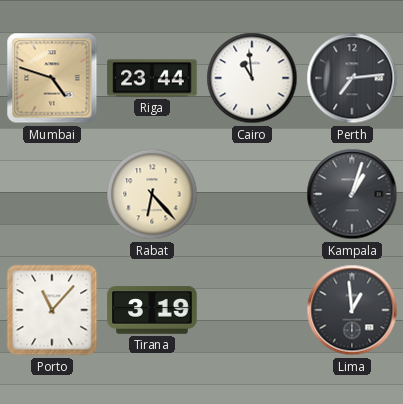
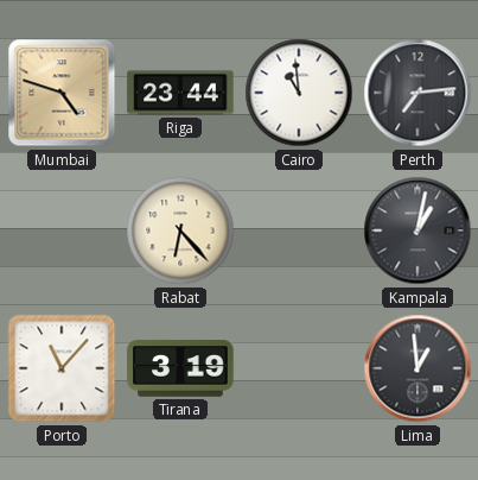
Kampala: 1:03 -> 1:02 (418, 230)
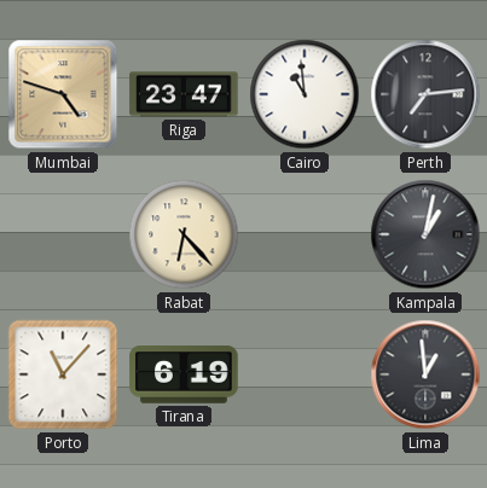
Riga: 23:44 -> 23:47 (184, 94)
Tirana: 3:19 -> 6:19 (184, 374)
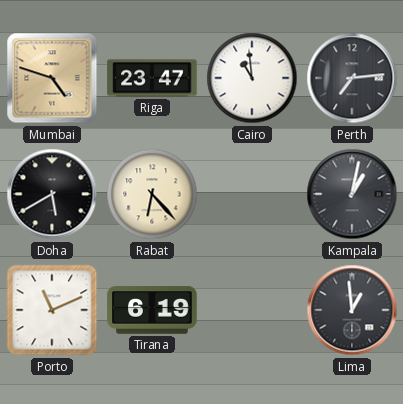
Doha: none -> 5:40 (52, 194)
Porto: 11:07 -> 11:11 (52, 310)
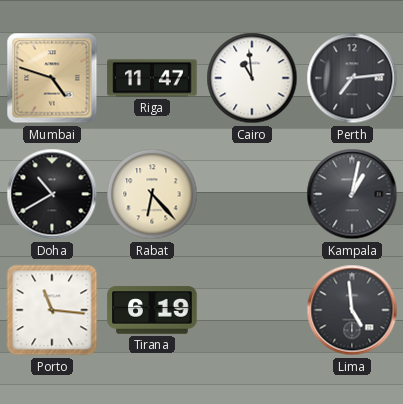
Riga: 23:47 -> 11:47 (152, 78)
Doha: 5:40 -> 10:40 (52, 194)
Porto: 11:11 -> 11:16 (52, 310)
Lima: 12:59 -> 4:59 (352, 310)
